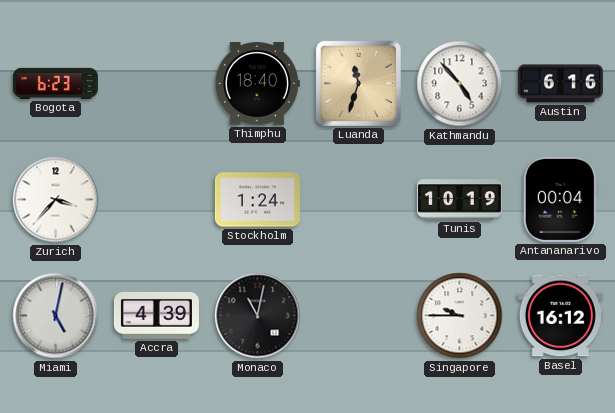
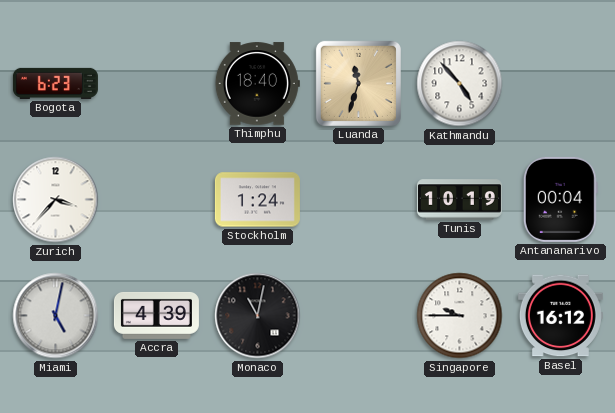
Austin: 6:16 -> none (560, 84)
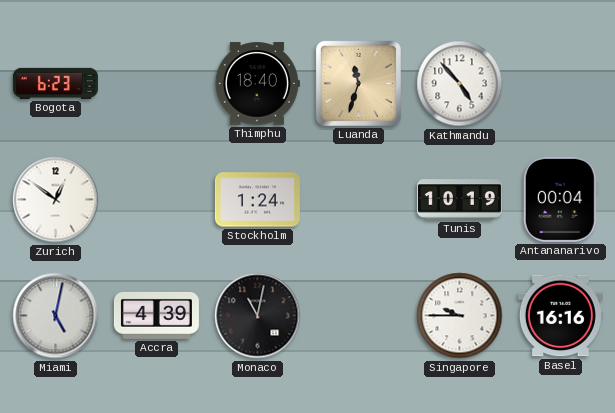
Zurich: 3:37 -> 12:51 (56, 200)
Basel: 16:12 -> 16:16 (560, 316)
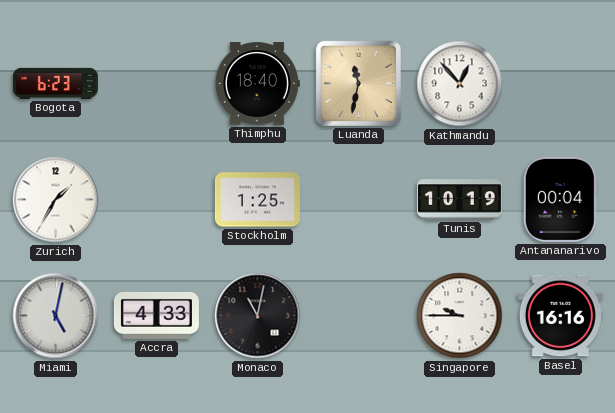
Luanda: 11:33 -> 11:32 (358, 83)
Kathmandu: 4:53 -> 12:53 (460, 84)
Zurich: 12:51 -> 1:35 (56, 200)
Stockholm: 1:24 -> 1:25 (257, 200)
Accra: 4:39 -> 4:33 (156, 315)
